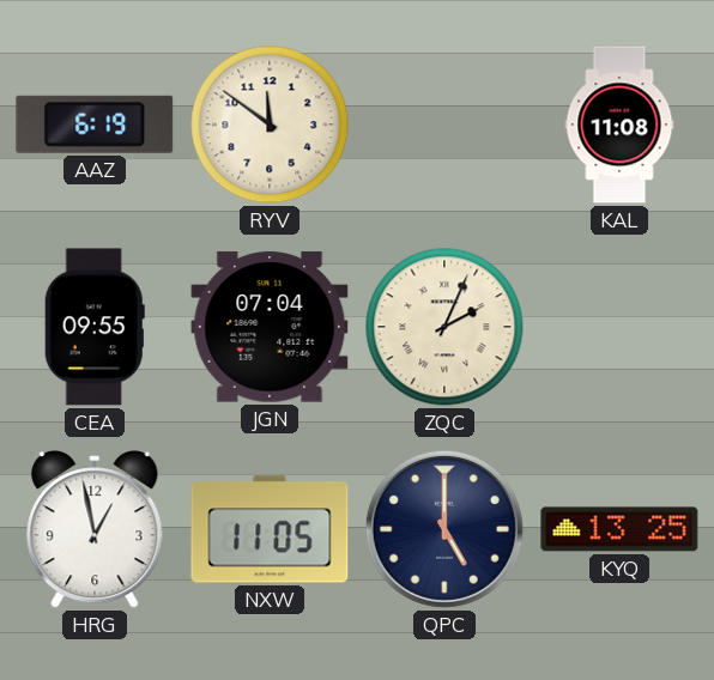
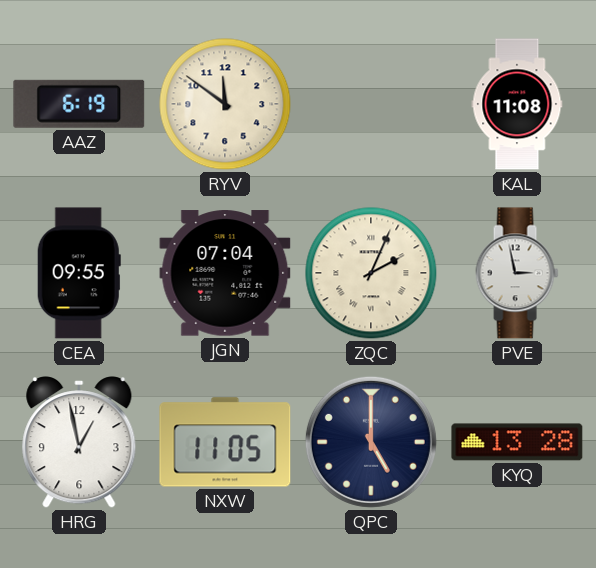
PVE: none -> 2:58 (517, 273)
KYQ: 13:25 -> 13:28 (517, 442)
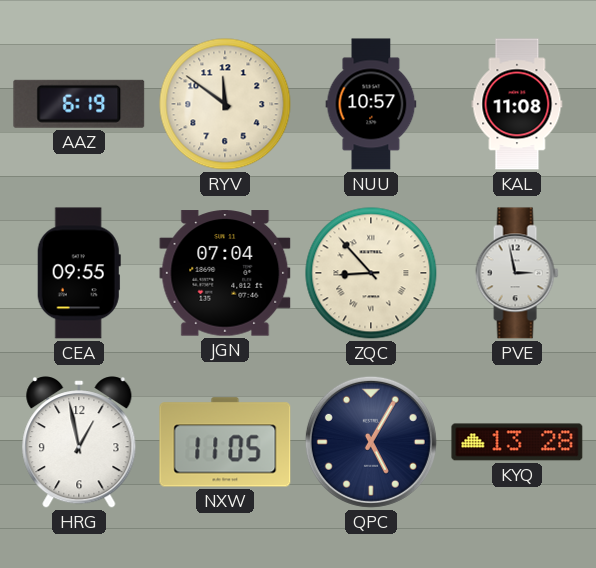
NUU: none -> 10:57 (371, 104)
ZQC: 2:04 -> 8:53 (371, 273)
QPC: 5:00 -> 5:05 (371, 442)
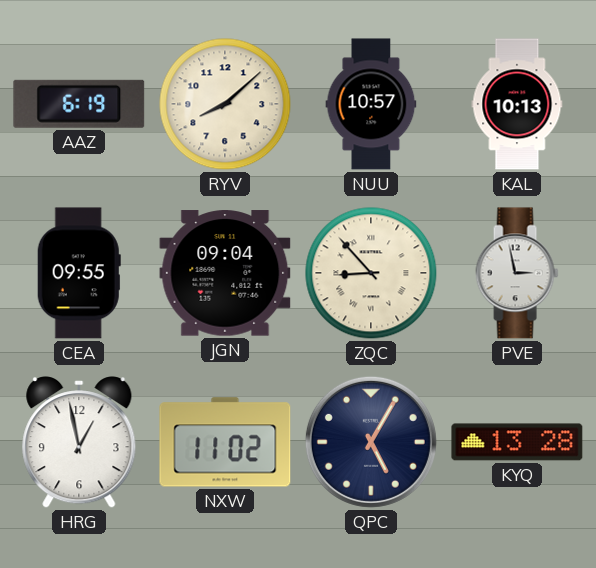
RYV: 11:51 -> 8:08 (225, 104)
KAL: 11:08 -> 10:13 (517, 104)
JGN: 07:04 -> 09:04 (225, 273)
NXW: 11:05 -> 11:02 (225, 442)
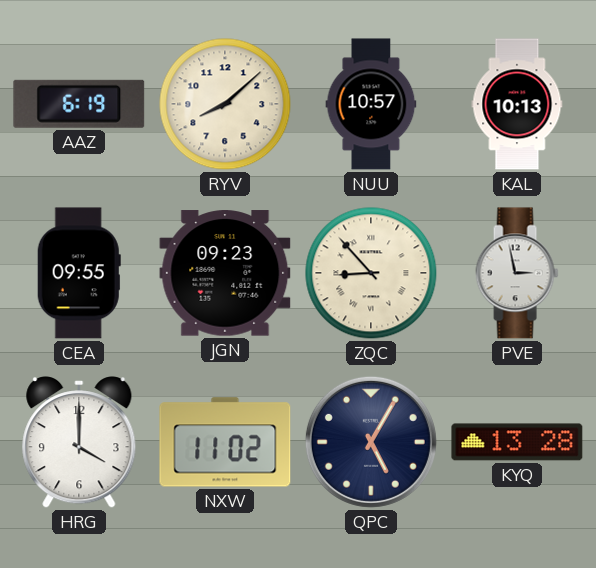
JGN: 09:04 -> 09:23 (225, 273)
HRG: 12:58 -> 4:00 (79, 442)
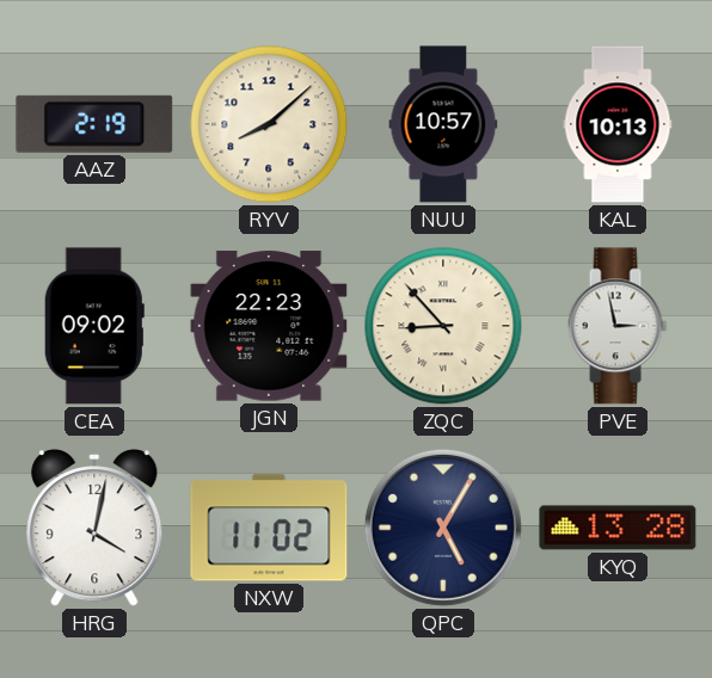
AAZ: 6:19 -> 2:19 (94, 124)
CEA: 09:55 -> 09:02 (94, 326)
JGN: 09:23 -> 22:23 (269, 326)
HRG: 4:00 -> 4:02 (94, 528)
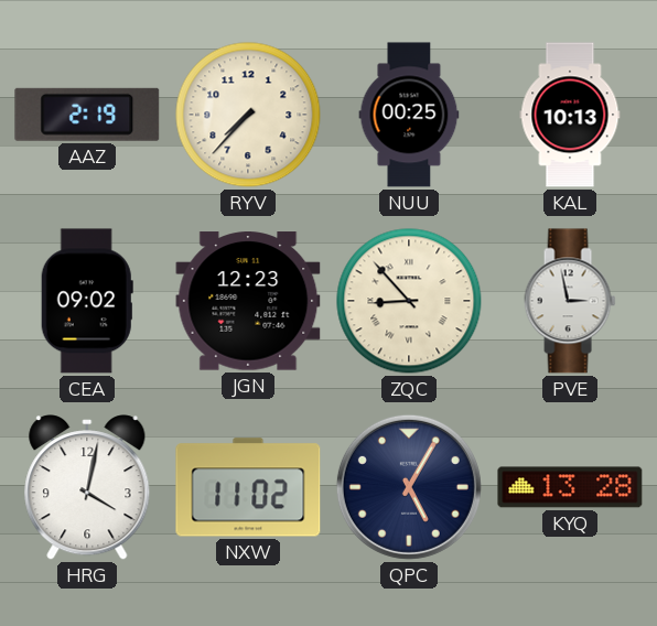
RYV: 8:08 -> 7:37 (248, 115)
NUU: 10:57 -> 00:25 (409, 115)
JGN: 22:23 -> 12:23 (248, 301)
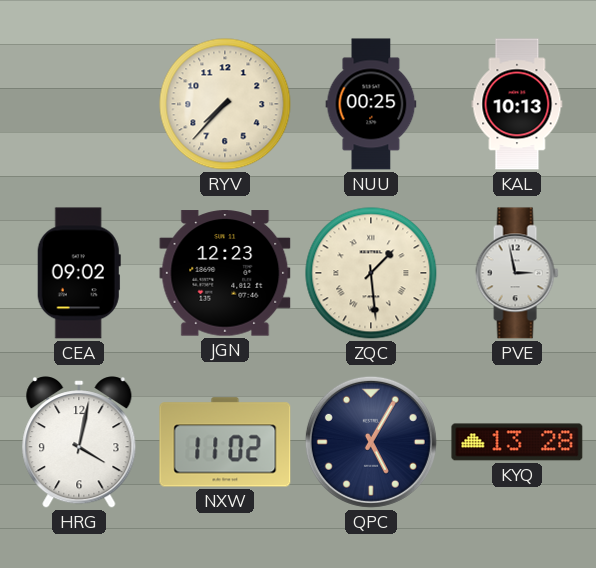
AAZ: 2:19 -> none (87, 115)
ZQC: 8:53 -> 1:29 (371, 273)
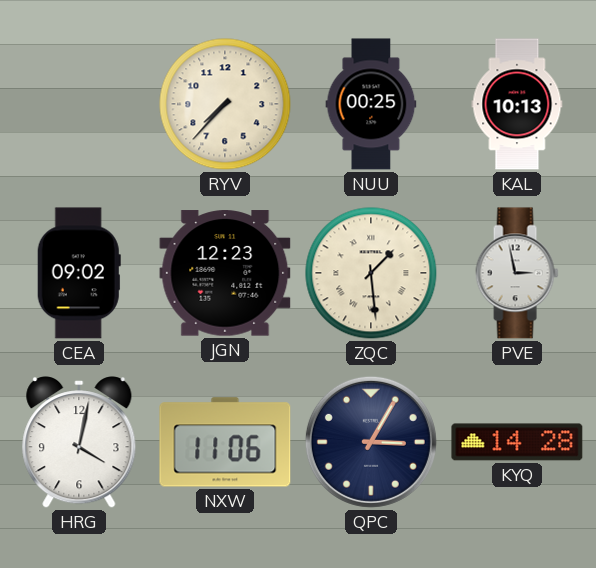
NXW: 11:02 -> 11:06 (225, 442)
QPC: 5:05 -> 3:05 (371, 442)
KYQ: 13:28 -> 14:28 (517, 442)
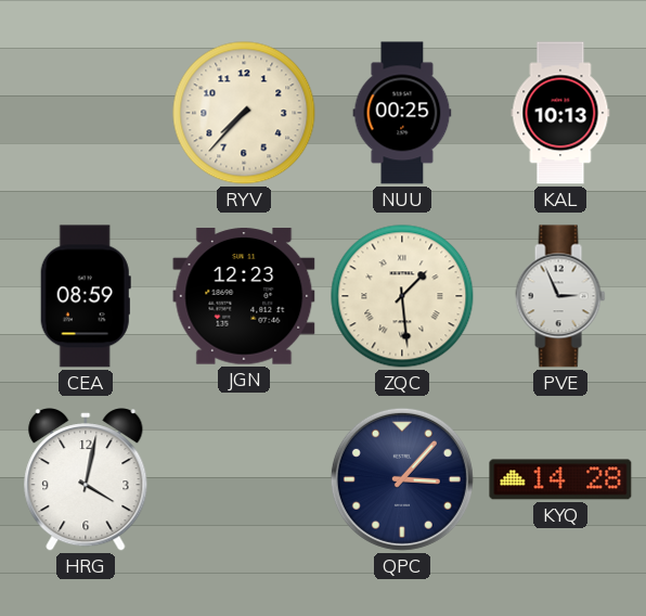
CEA: 09:02 -> 08:59 (86, 296)
PVE: 2:58 -> 2:56 (560, 296)
NXW: 11:06 -> none (225, 442)
QPC: 3:05 -> 3:07 (402, 479)
